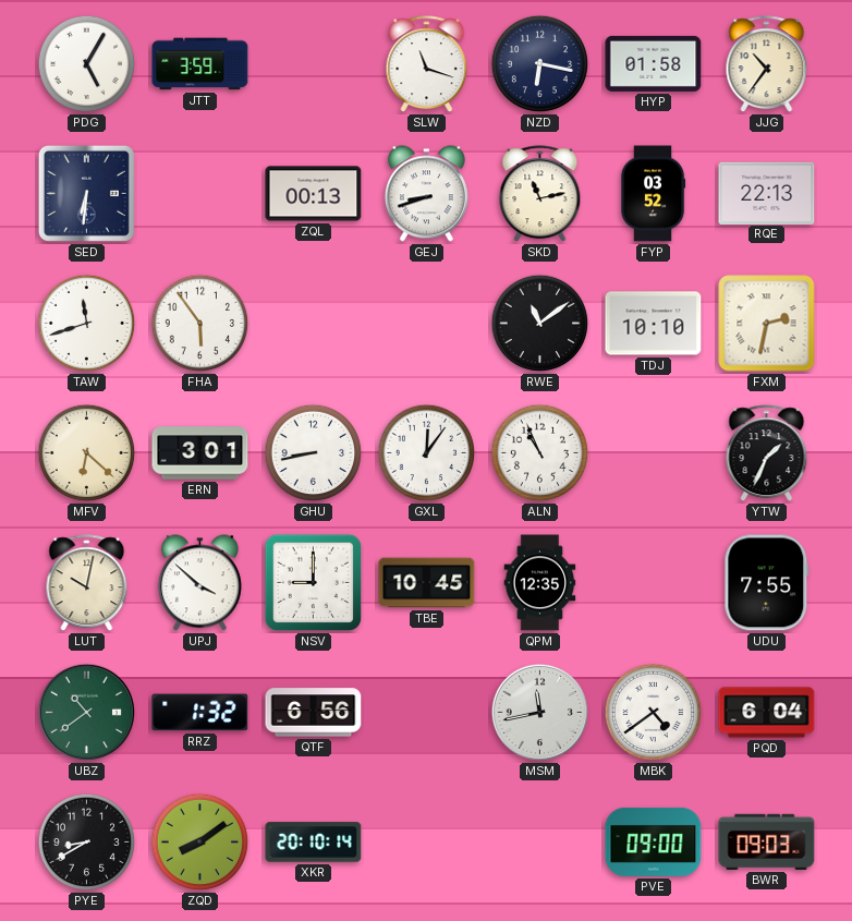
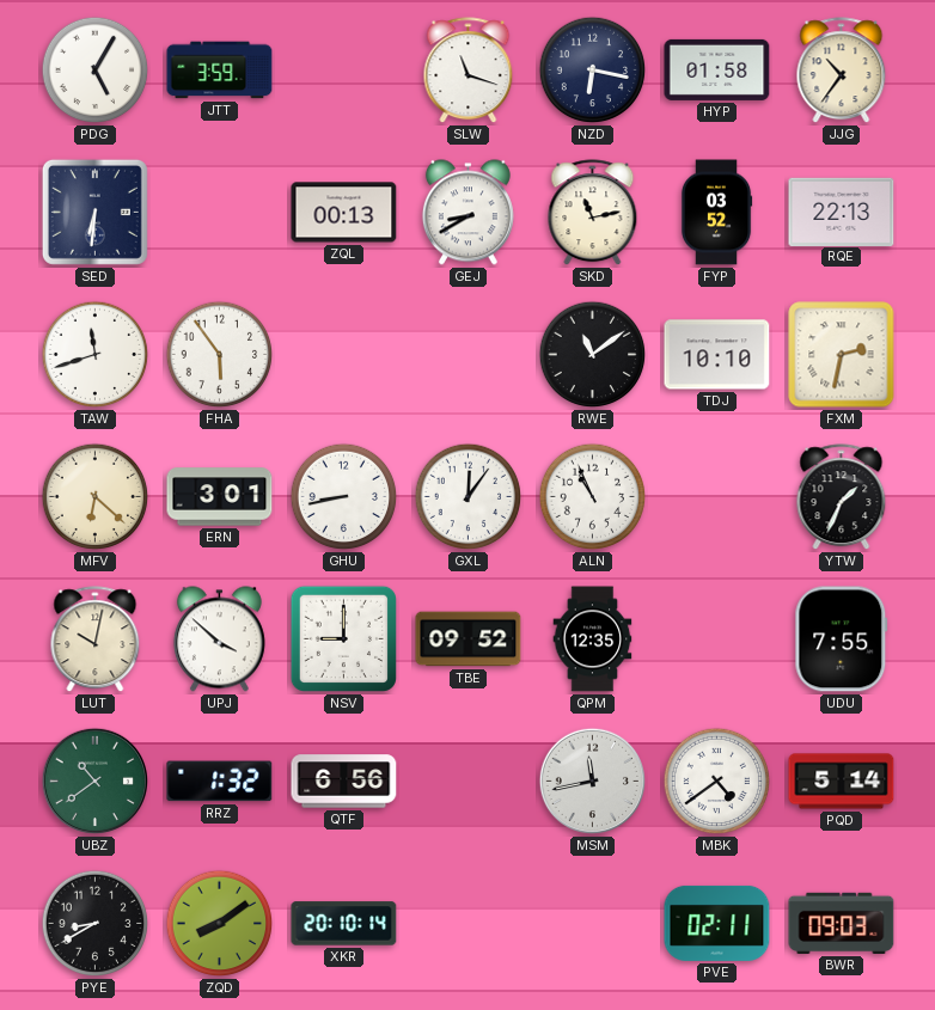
GEJ: 8:42 -> 8:40 (467, 213)
TBE: 10:45 -> 09:52 (469, 639)
PQD: 6:04 -> 5:14 (842, 782)
PVE: 09:00 -> 02:11 (717, 923)
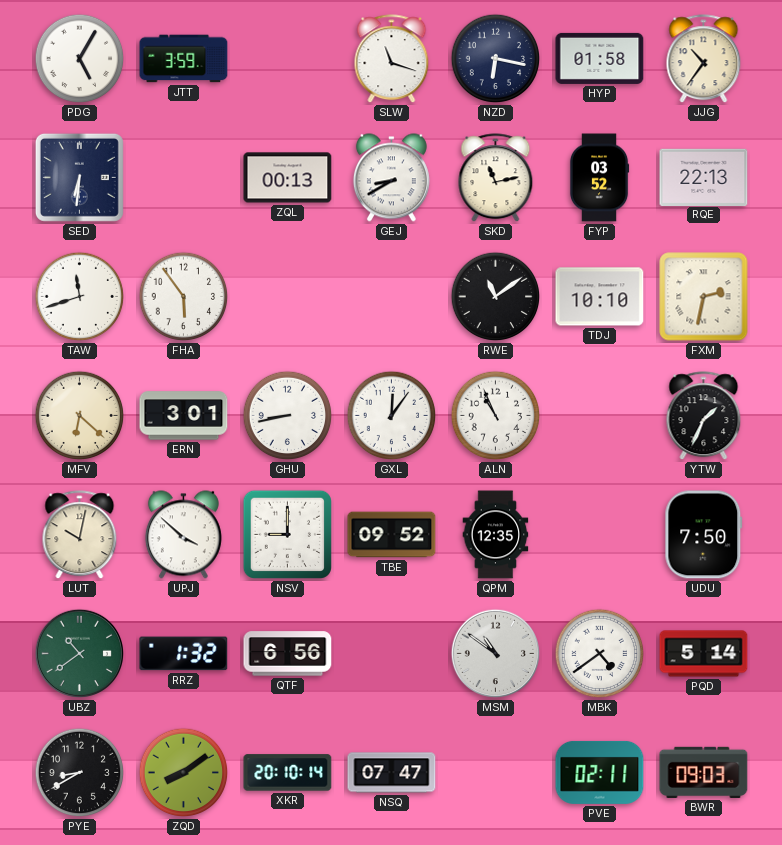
UDU: 7:55 -> 7:50 (704, 535)
MSM: 11:43 -> 10:51 (496, 654)
NSQ: none -> 07:47 (392, 773)
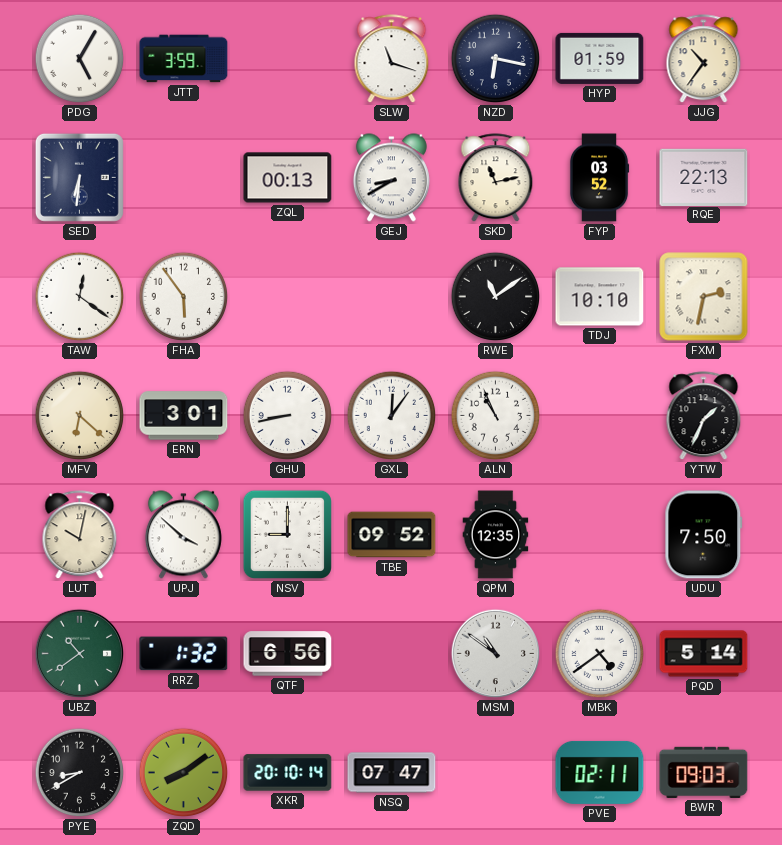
HYP: 01:58 -> 01:59 (600, 58)
TAW: 11:42 -> 12:21 (80, 297)
